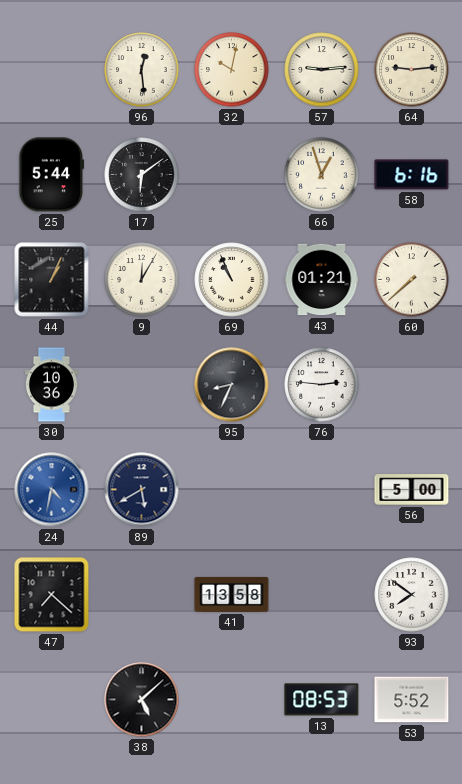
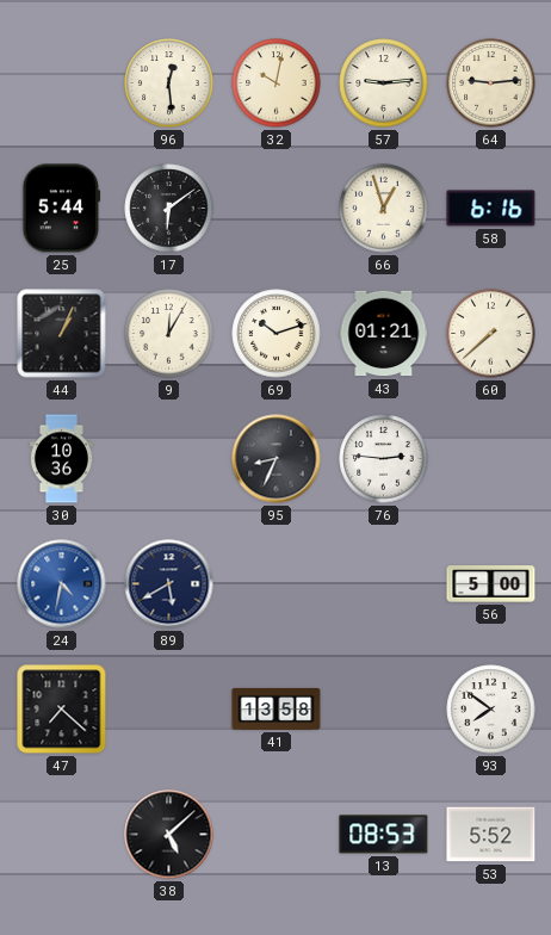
69: 10:56 -> 10:12 (277, 334)
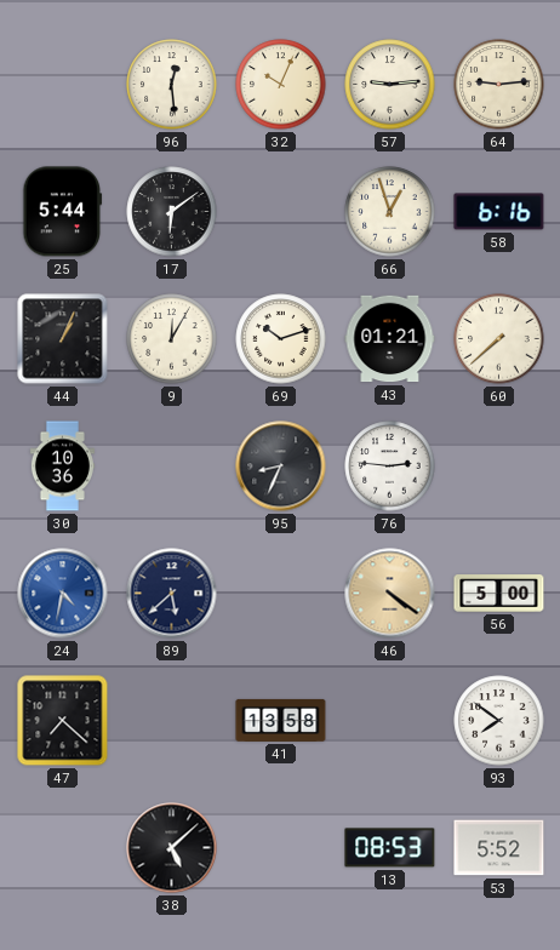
32: 10:02 -> 10:04 (281, 85)
89: 5:40 -> 5:38 (172, 594)
46: none -> 4:21 (390, 594)
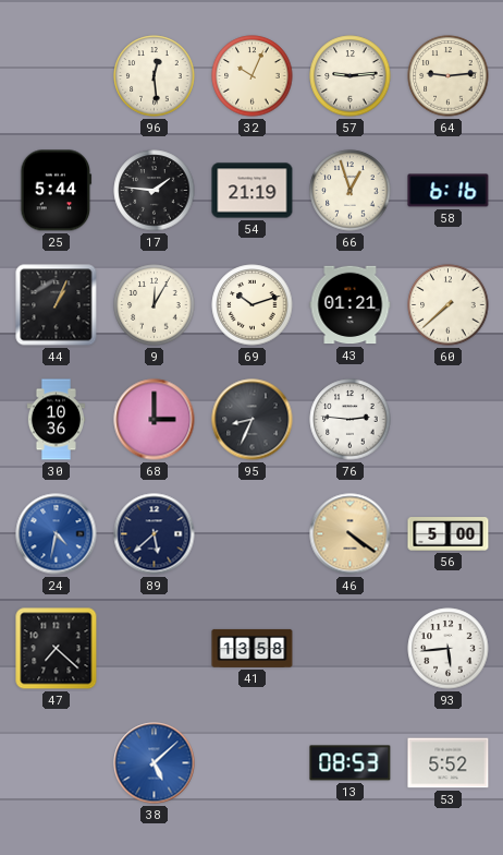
17: 6:09 -> 1:46 (155, 191)
54: none -> 21:19 (253, 191)
68: none -> 3:00 (155, 420)
93: 7:51 -> 5:44 (449, 649)
38 dial: black -> blue (155, 763)
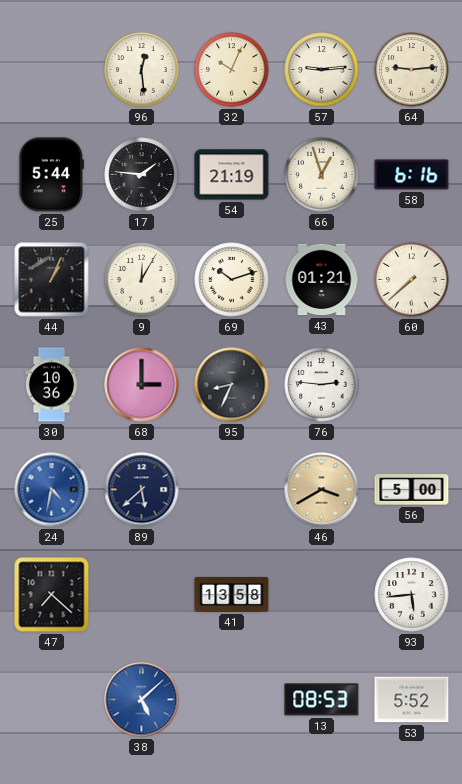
46: 4:21 -> 3:40 (322, 490)
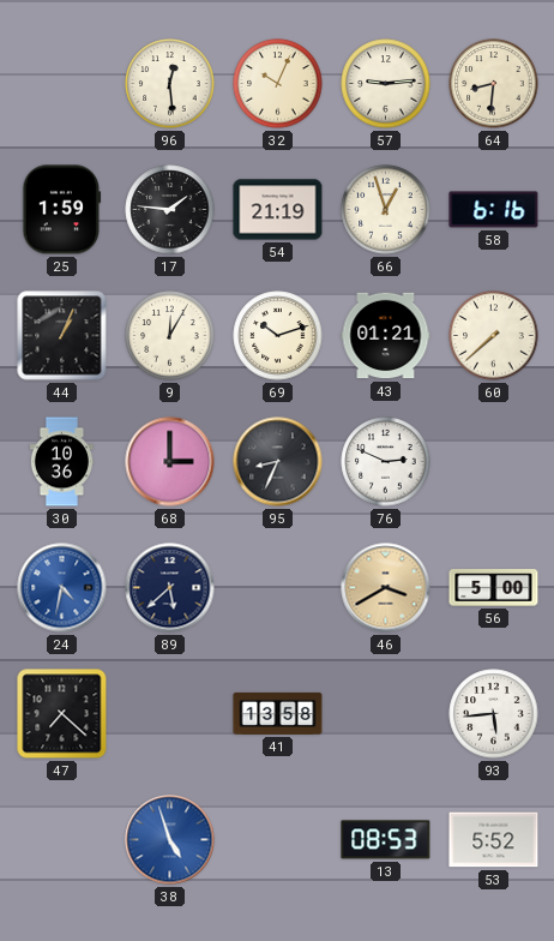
64: 9:14 -> 8:31 (494, 84)
25: 5:44 -> 1:59 (62, 210)
76: 2:46 -> 2:49 (386, 462)
38: 5:08 -> 4:57 (170, 840)
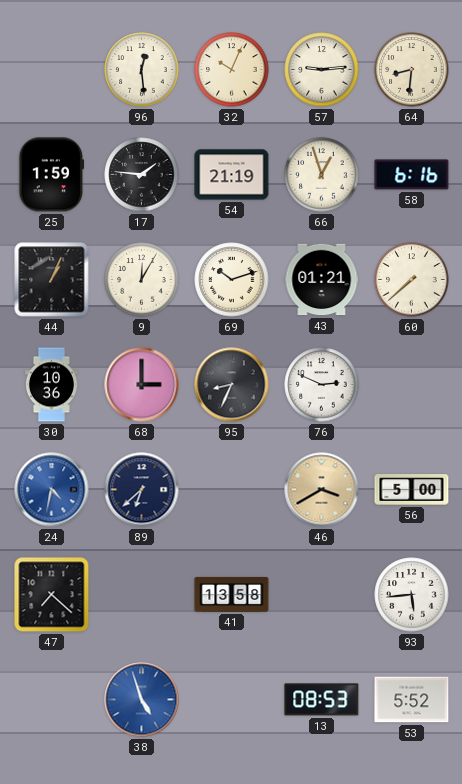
89: 5:38 -> 6:38 (142, 490)
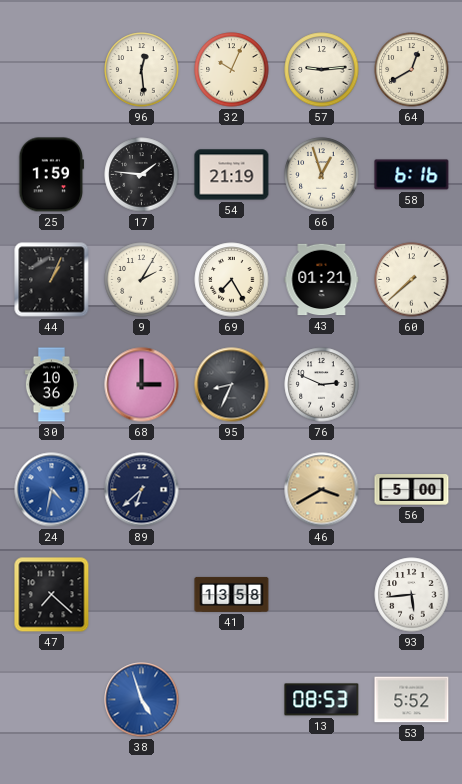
64: 8:31 -> 12:40 (412, 70)
9: 12:05 -> 2:05 (142, 280)
69: 10:12 -> 7:25 (232, 280)
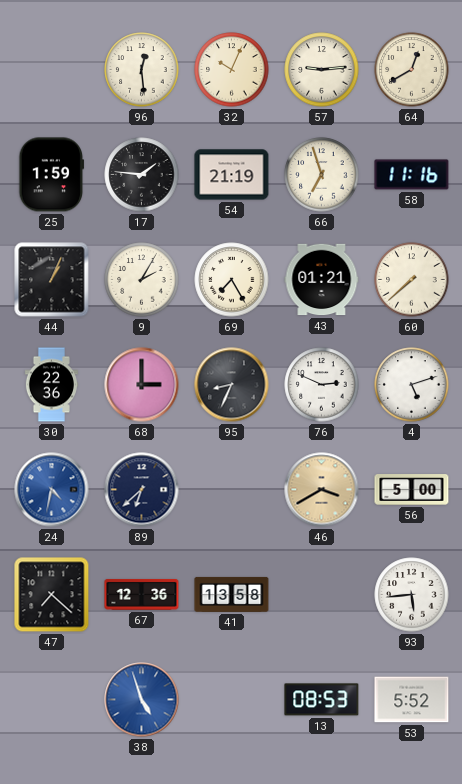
66: 12:57 -> 6:57 (322, 175)
58: 6:16 -> 11:16 (412, 175)
30: 10:36 -> 22:36 (51, 385)
4: none -> 5:12 (412, 385)
67: none -> 12:36 (142, 594)
